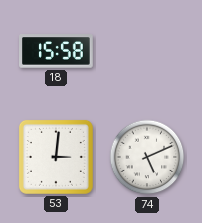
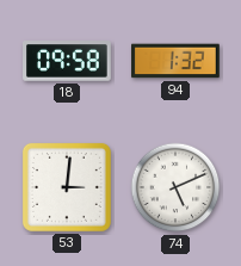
18: 15:58 -> 09:58 (68, 61)
94: none -> 1:32 (175, 61)
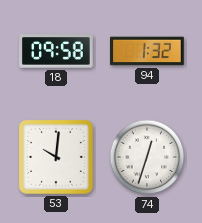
53: 3:01 -> 10:01 (56, 157)
74: 5:11 -> 12:33 (147, 157)
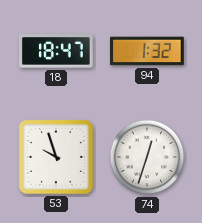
18: 09:58 -> 18:47 (57, 51)
53: 10:01 -> 9:57 (56, 157)
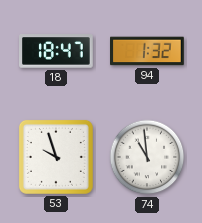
74: 12:33 -> 10:59 (147, 157)
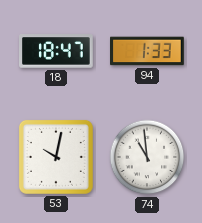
94: 1:32 -> 1:33 (147, 51)
53: 9:57 -> 10:02 (56, 157)
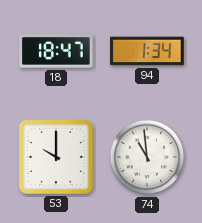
94: 1:33 -> 1:34 (147, 51)
53: 10:02 -> 10:00 (56, 157)
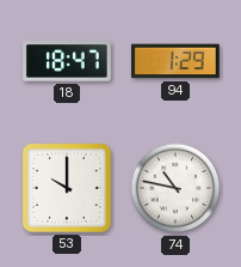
94: 1:34 -> 1:29 (175, 61)
74: 10:59 -> 10:47 (175, 188)
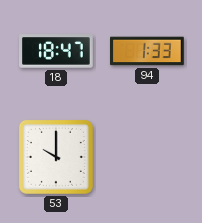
94: 1:29 -> 1:33 (147, 51)
74: 10:47 -> none (175, 188)
